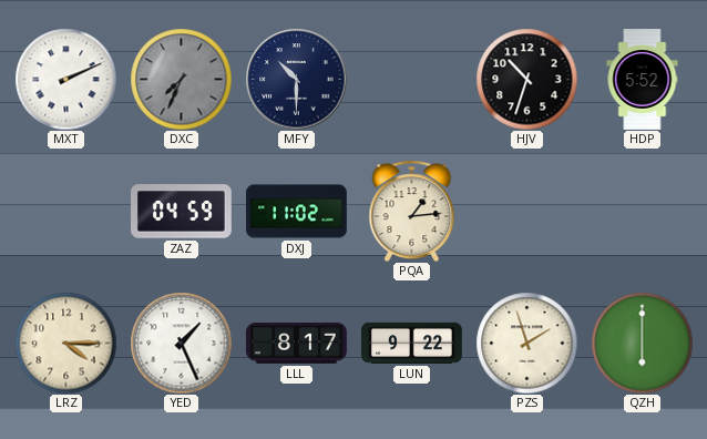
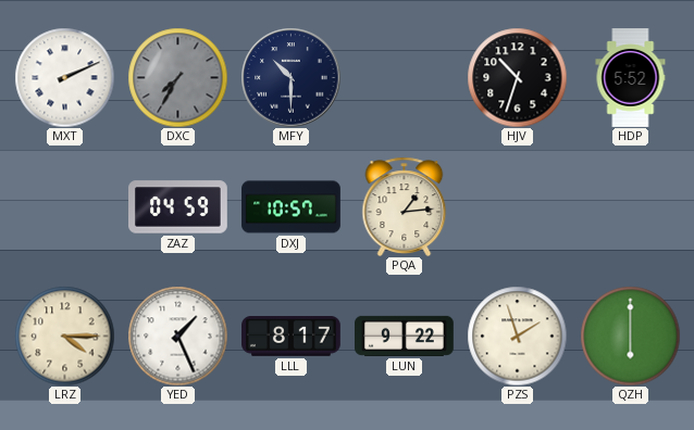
DXC: 7:34 -> 7:35 (177, 77)
DXJ: 11:02 -> 10:57 (292, 207)
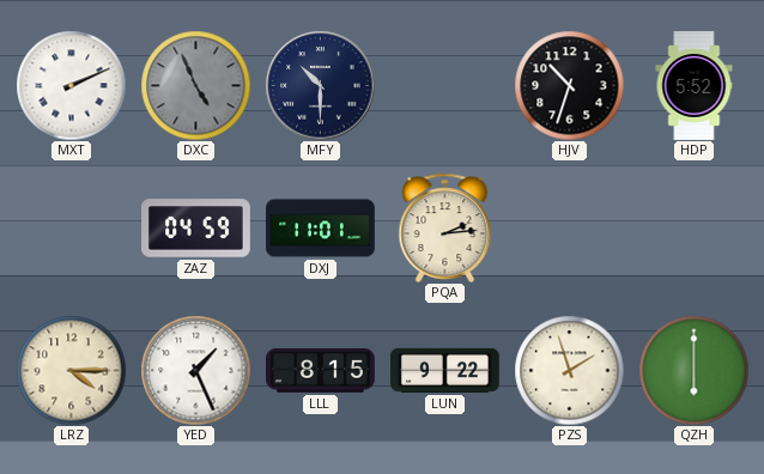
DXC: 7:35 -> 4:56 (195, 85)
DXJ: 10:57 -> 11:01 (321, 229)
PQA: 1:14 -> 2:14 (445, 227)
LLL: 8:17 -> 8:15 (321, 371)
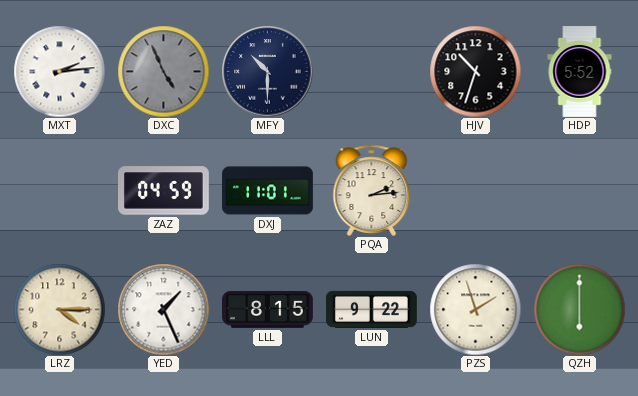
MXT: 2:11 -> 2:14 (59, 71)
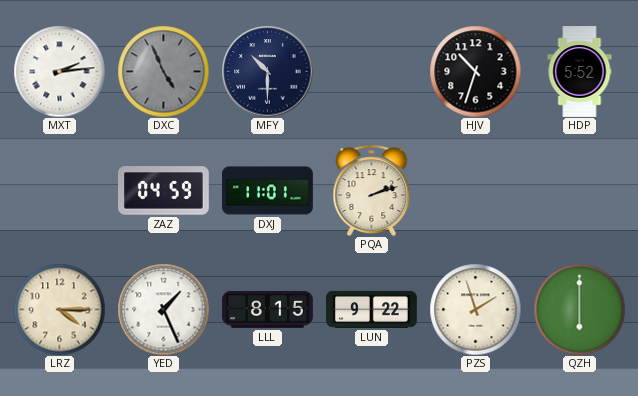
PQA: 2:14 -> 2:12 (372, 190)
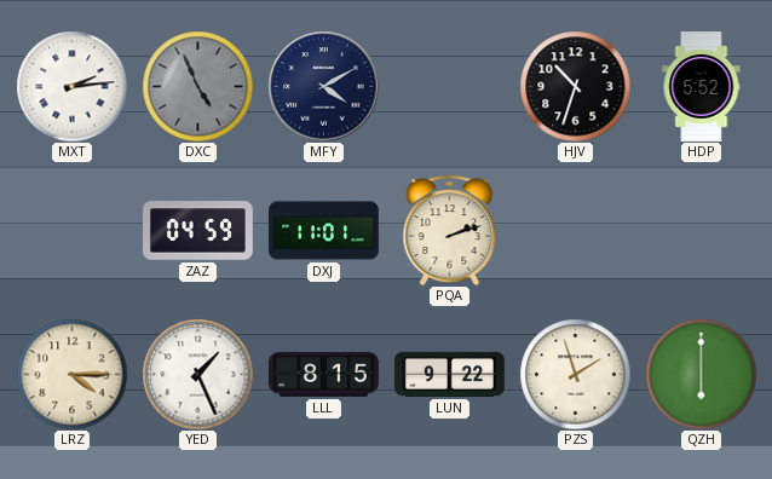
MFY: 10:30 -> 4:10 (323, 86)
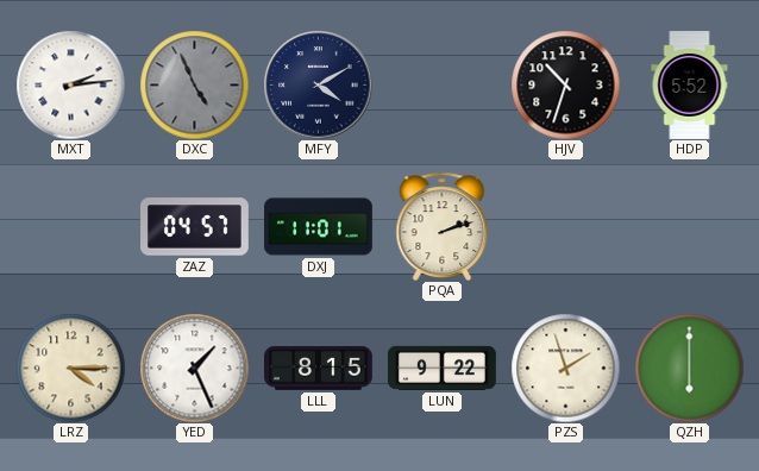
ZAZ: 04:59 -> 04:57 (195, 227)
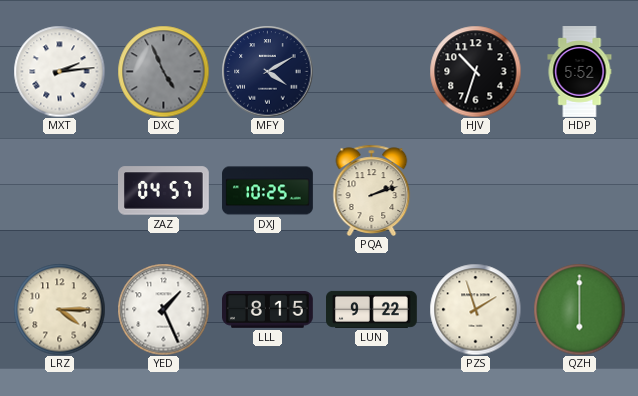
DXJ: 11:01 -> 10:25 (268, 191)
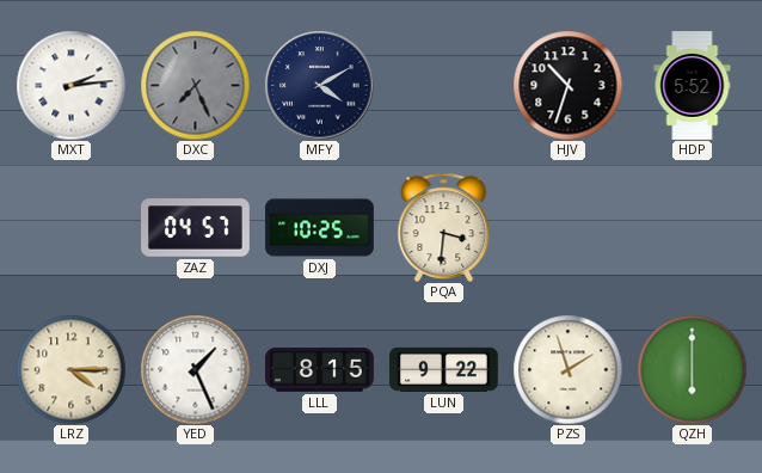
DXC: 4:56 -> 7:26 (195, 85)
PQA: 2:12 -> 3:31 (444, 227)
